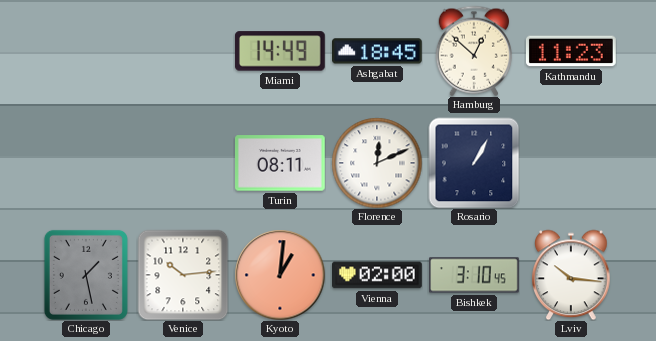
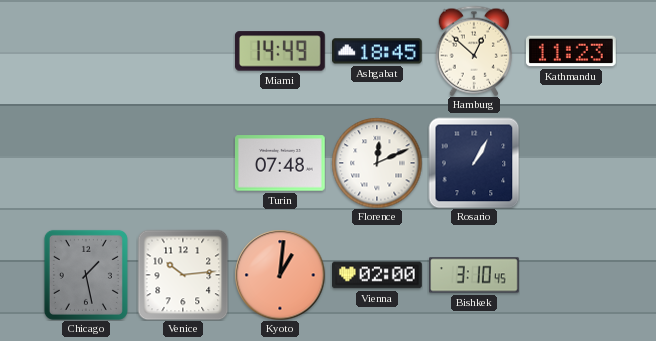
Turin: 08:11 -> 07:48 (281, 163)
Lviv: 10:16 -> none (571, 275)
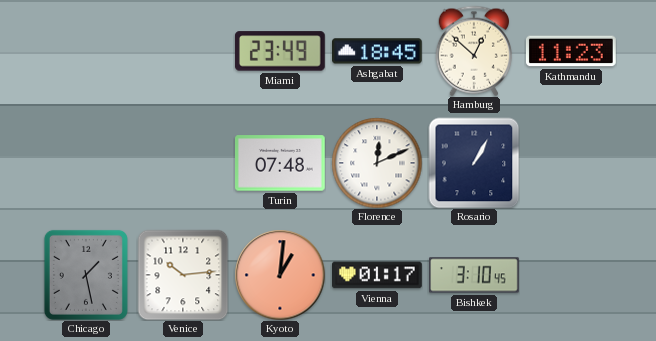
Miami: 14:49 -> 23:49 (280, 51)
Vienna: 02:00 -> 01:17 (378, 275)
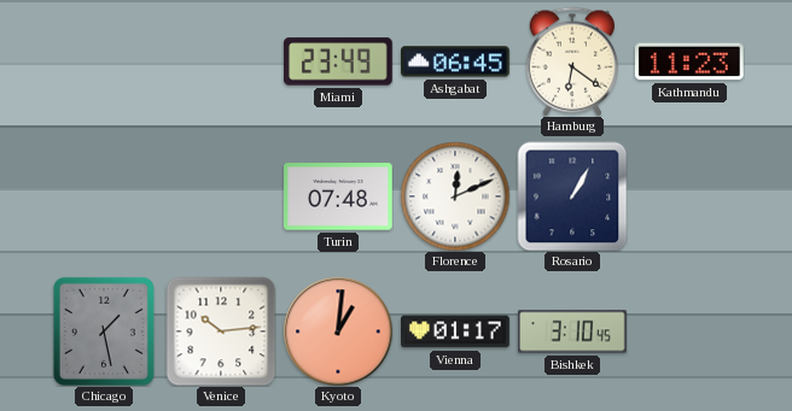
Ashgabat: 18:45 -> 06:45 (456, 61)
Hamburg: 12:52 -> 6:21 (572, 61)
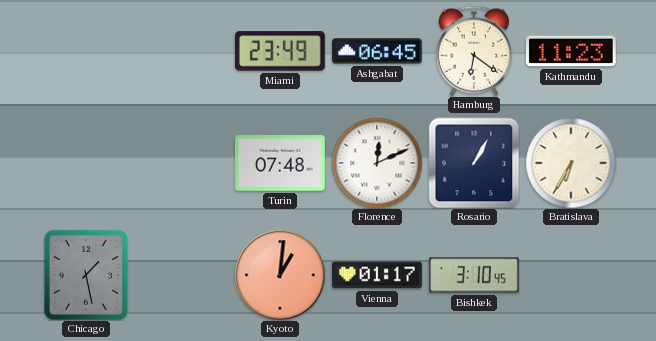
Bratislava: none -> 6:35 (571, 163)
Venice: 10:14 -> none (221, 331)
